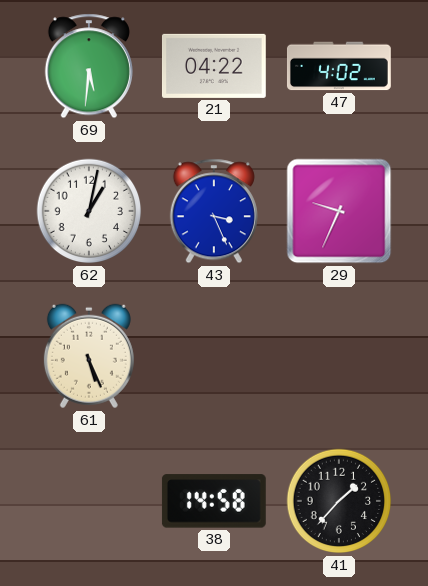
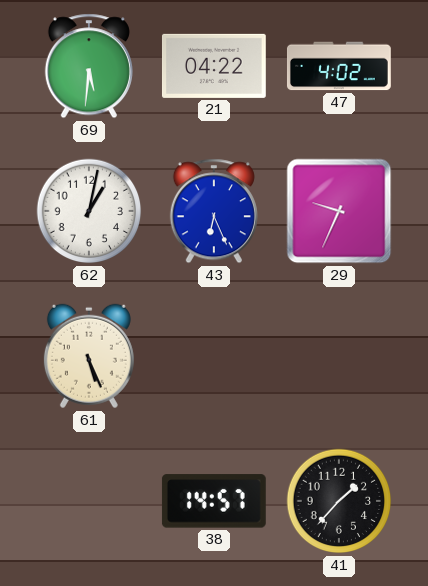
43: 3:26 -> 6:26 (214, 211)
38: 14:58 -> 14:57 (214, 501)
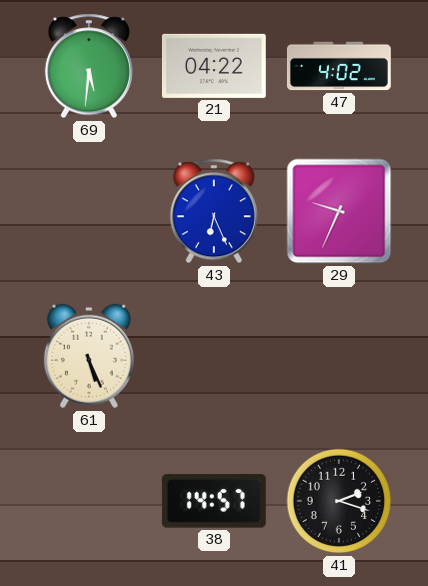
62: 1:02 -> none (89, 211)
41: 1:37 -> 2:18 (339, 501)
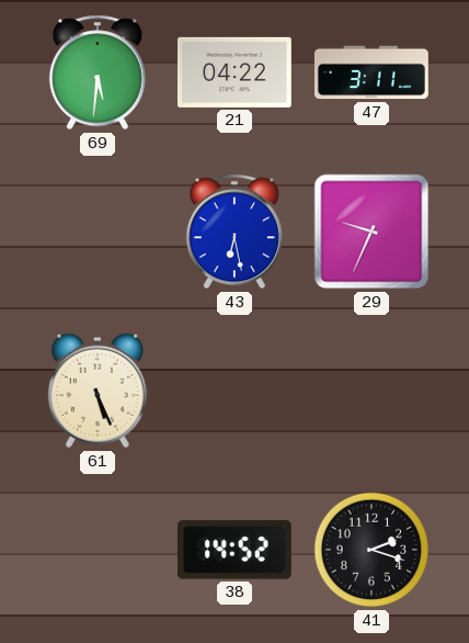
47: 4:02 -> 3:11 (371, 72)
43: 6:26 -> 6:28 (234, 232)
38: 14:57 -> 14:52 (234, 550)
